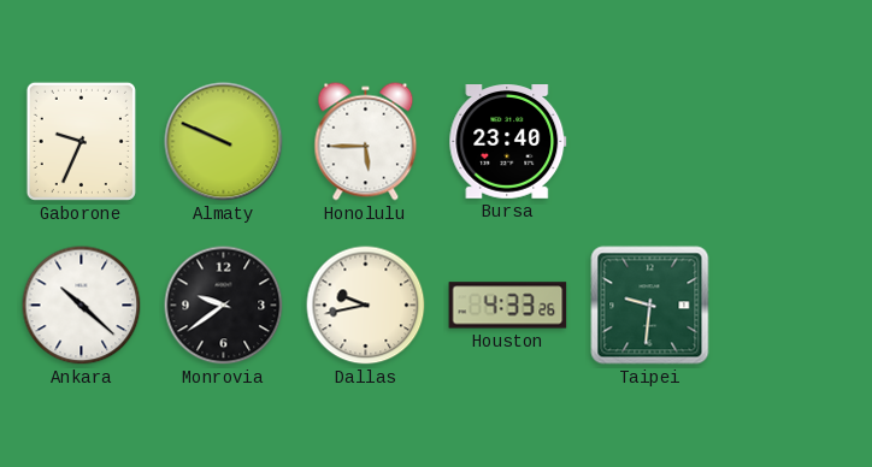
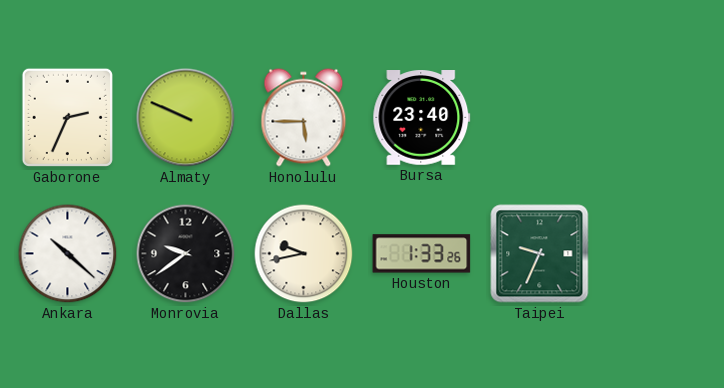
Gaborone: 9:34 -> 2:34 (67, 117)
Houston: 4:33 -> 1:33 (422, 254)
Taipei: 9:31 -> 9:34 (540, 254)
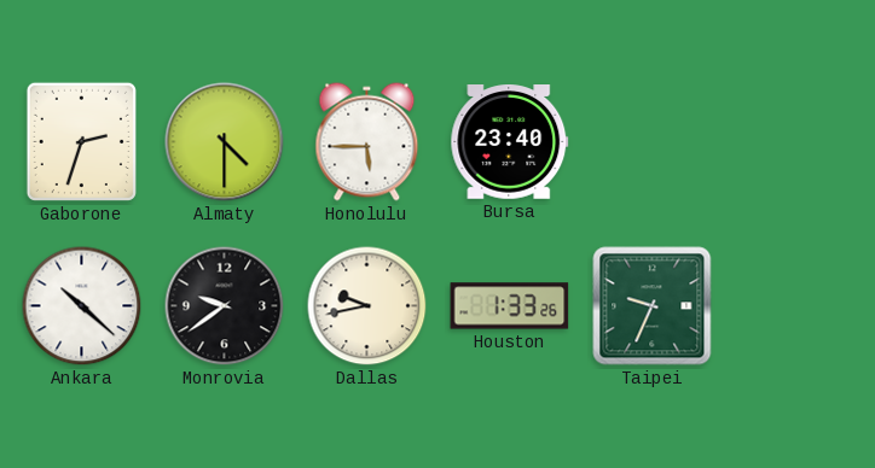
Gaborone: 2:34 -> 2:33 (81, 141)
Almaty: 9:49 -> 4:30 (225, 142)
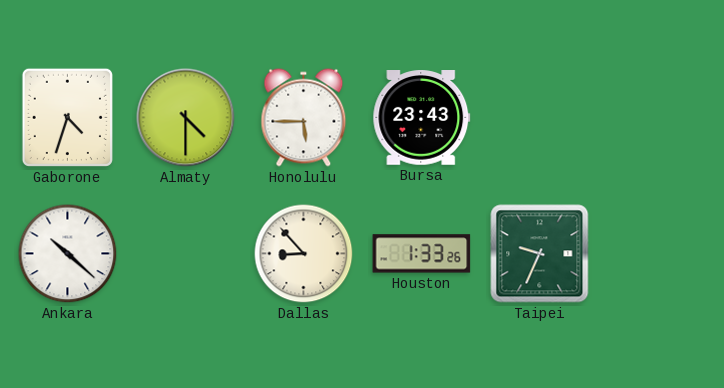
Gaborone: 2:33 -> 4:33 (67, 117)
Bursa: 23:40 -> 23:43 (422, 118)
Monrovia: 9:39 -> none (225, 306)
Dallas: 9:43 -> 8:53 (304, 254)
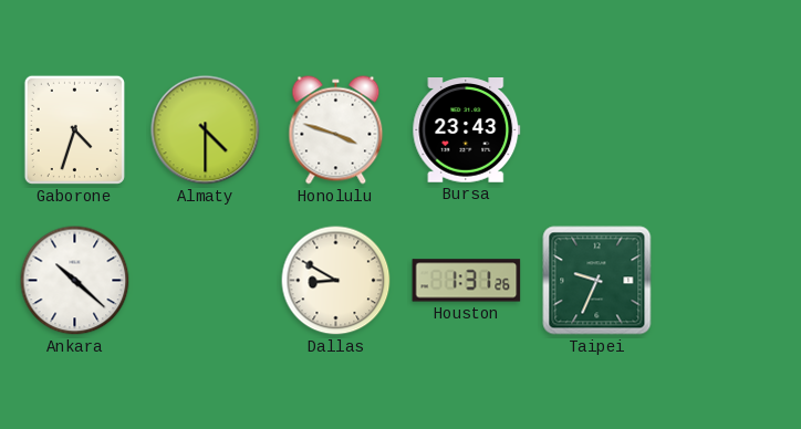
Honolulu: 5:45 -> 3:48 (336, 130)
Dallas: 8:53 -> 8:50 (336, 281)
Houston: 1:33 -> 1:31 (467, 281)
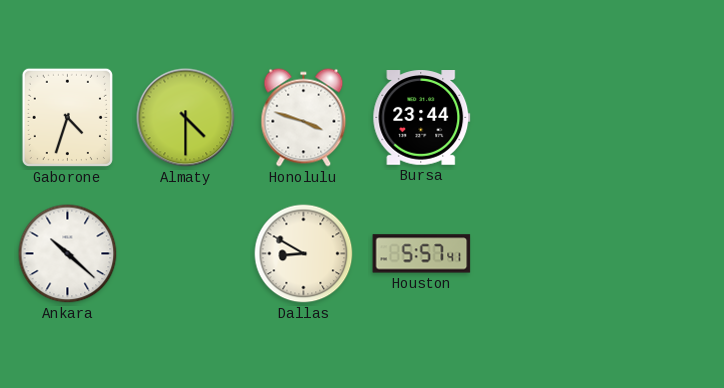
Bursa: 23:43 -> 23:44 (422, 118)
Houston: 1:31 -> 5:57 (422, 254)
Taipei: 9:34 -> none (597, 281)
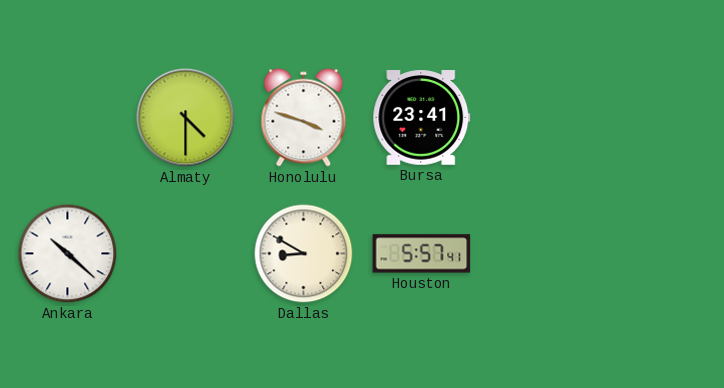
Gaborone: 4:33 -> none (67, 117)
Bursa: 23:44 -> 23:41 (422, 118)
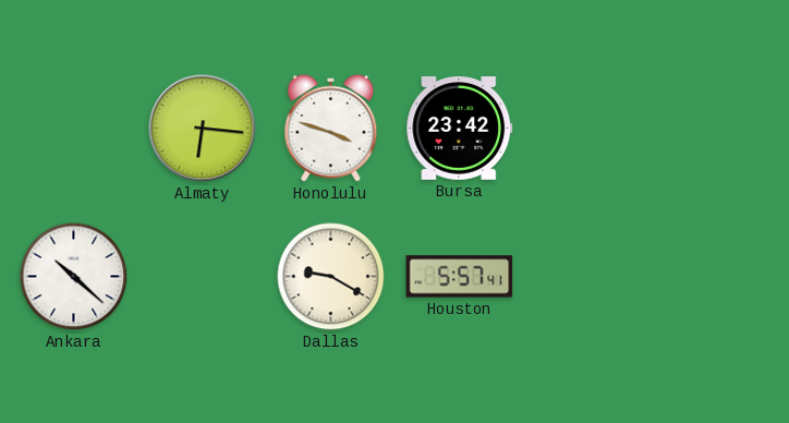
Almaty: 4:30 -> 6:16 (203, 129)
Bursa: 23:41 -> 23:42 (460, 129)
Dallas: 8:50 -> 9:20 (331, 277)
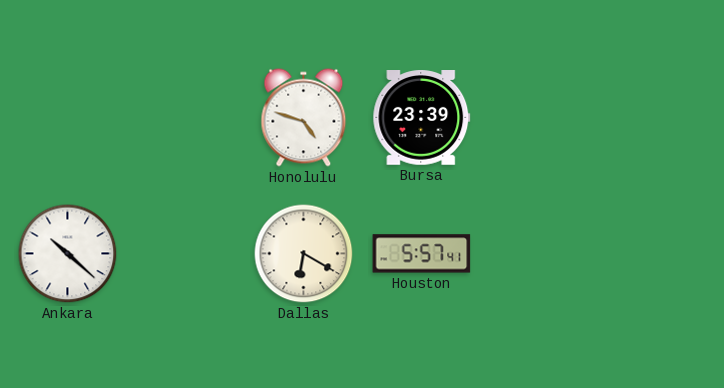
Almaty: 6:16 -> none (203, 129)
Honolulu: 3:48 -> 4:48 (304, 118)
Bursa: 23:42 -> 23:39 (422, 118)
Dallas: 9:20 -> 6:20 (304, 254)
